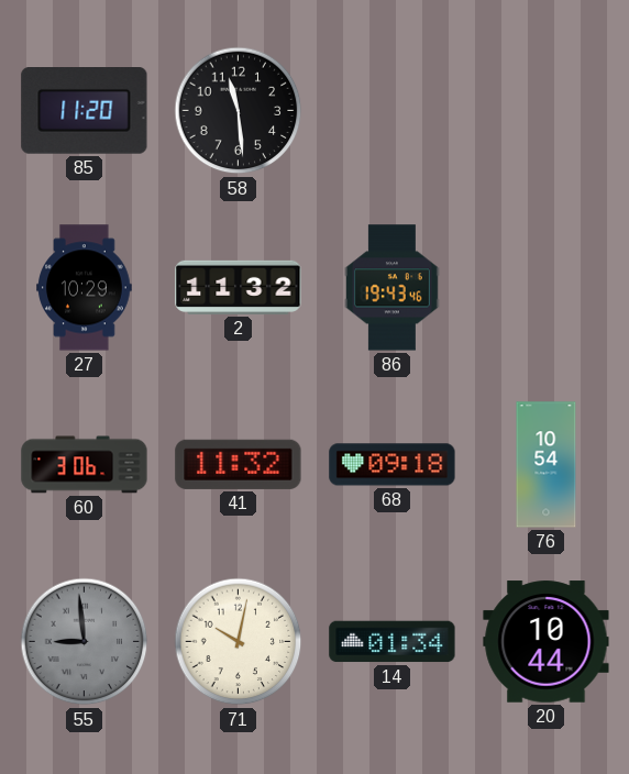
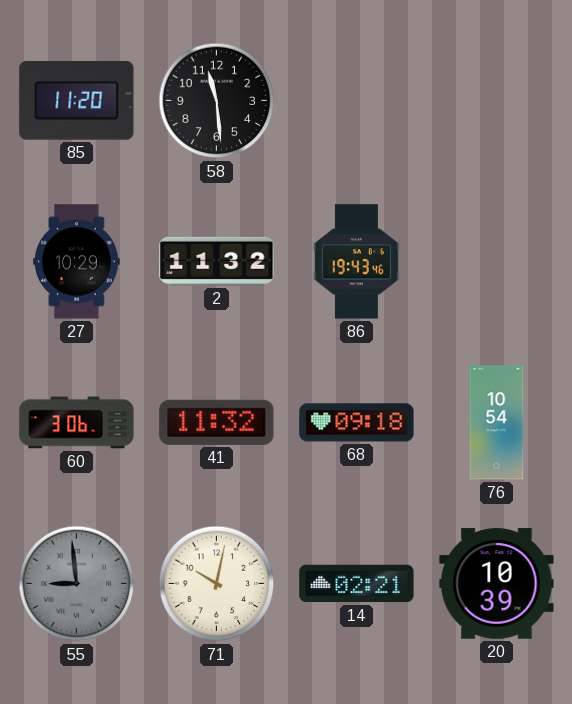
14: 01:34 -> 02:21 (357, 584)
20: 10:44 -> 10:39 (497, 584)
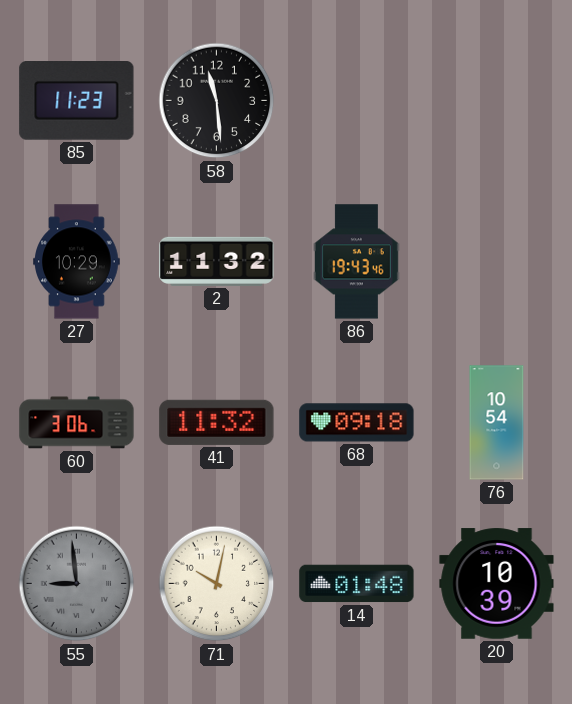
85: 11:20 -> 11:23 (77, 101)
14: 02:21 -> 01:48 (357, 584)
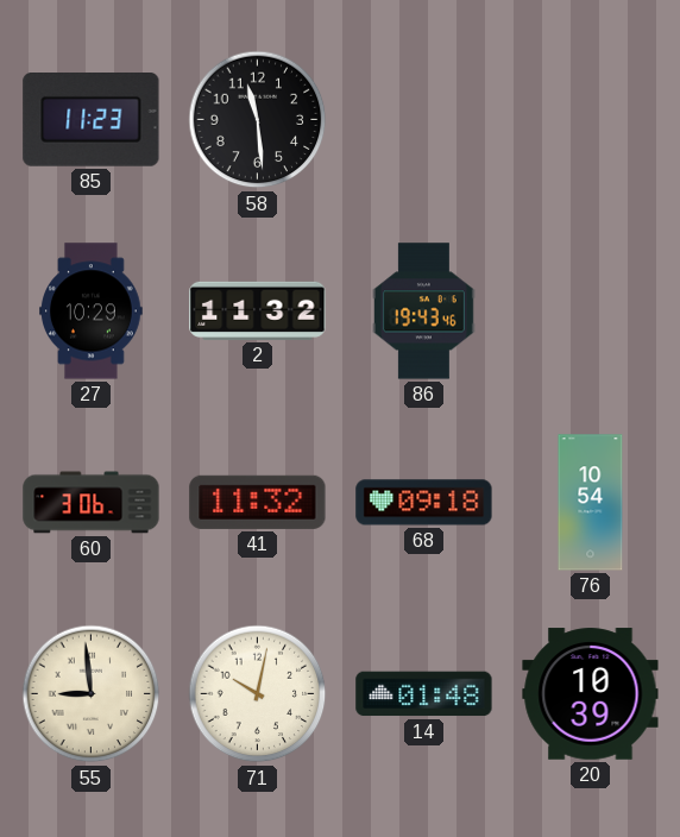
55 dial: grey -> cream (92, 694)
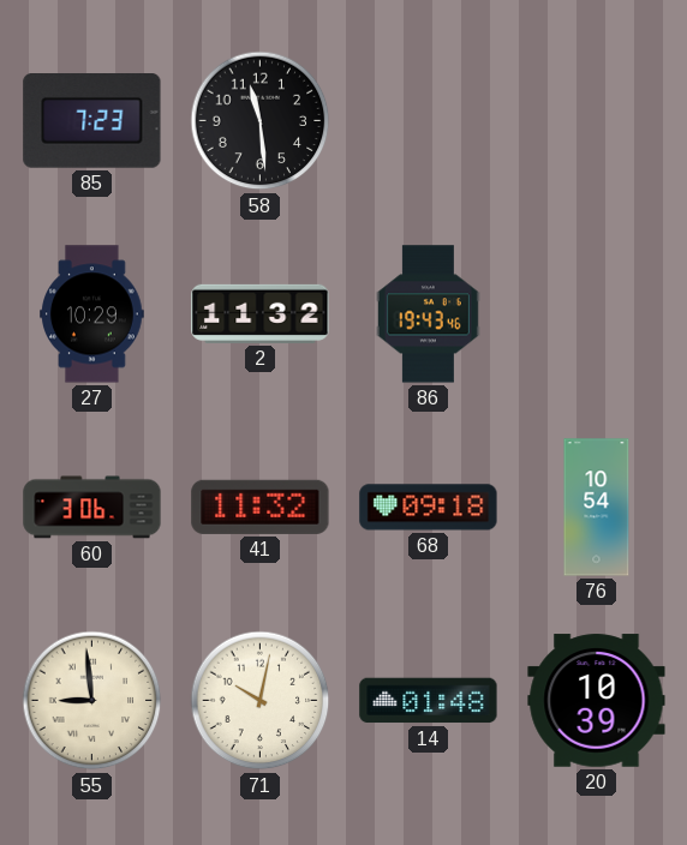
85: 11:23 -> 7:23 (92, 121)
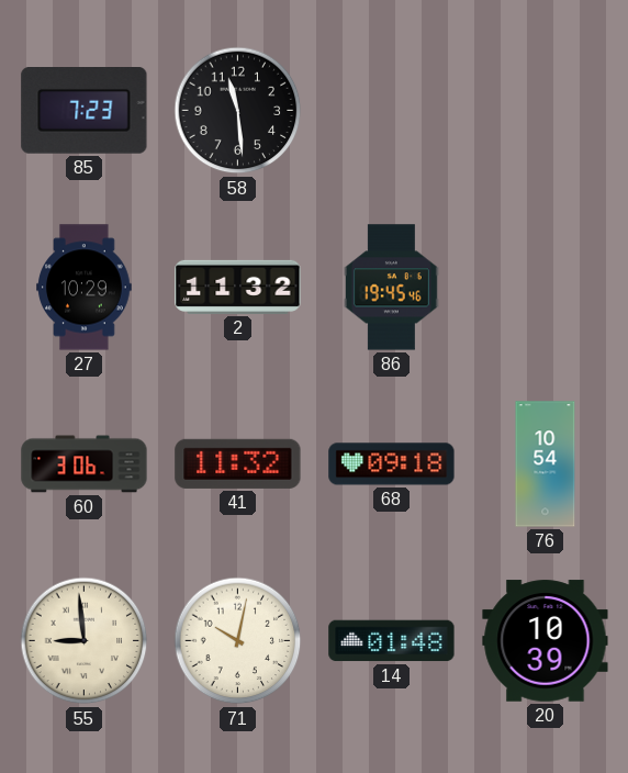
86: 19:43 -> 19:45 (391, 288)
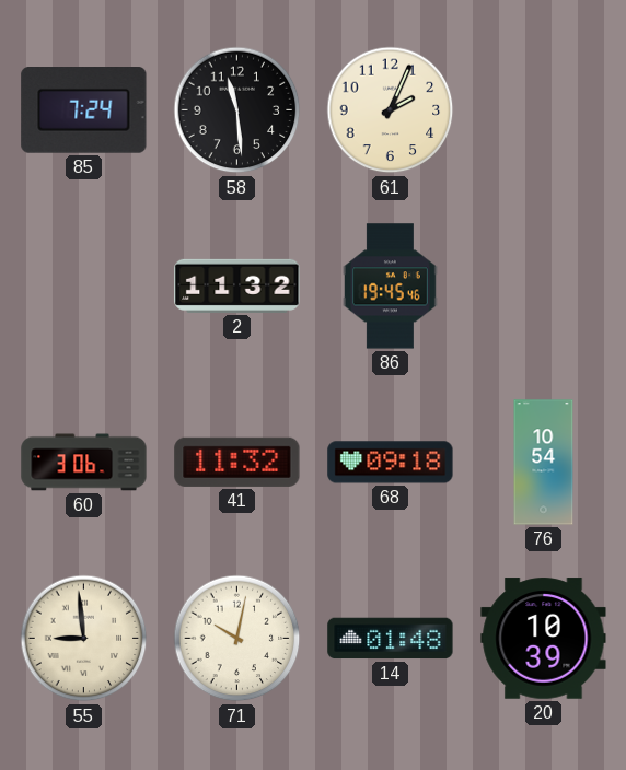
85: 7:23 -> 7:24 (84, 110)
61: none -> 2:04 (391, 110)
27: 10:29 -> none (85, 288)
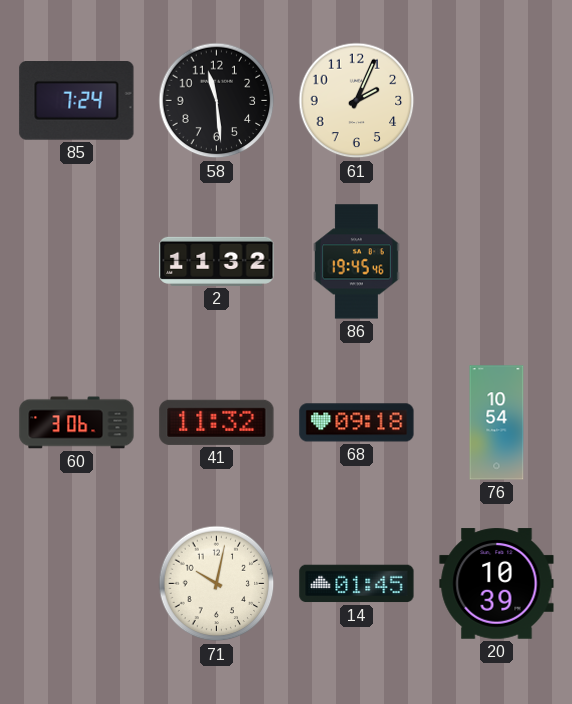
55: 8:59 -> none (84, 639)
14: 01:48 -> 01:45 (357, 584)
